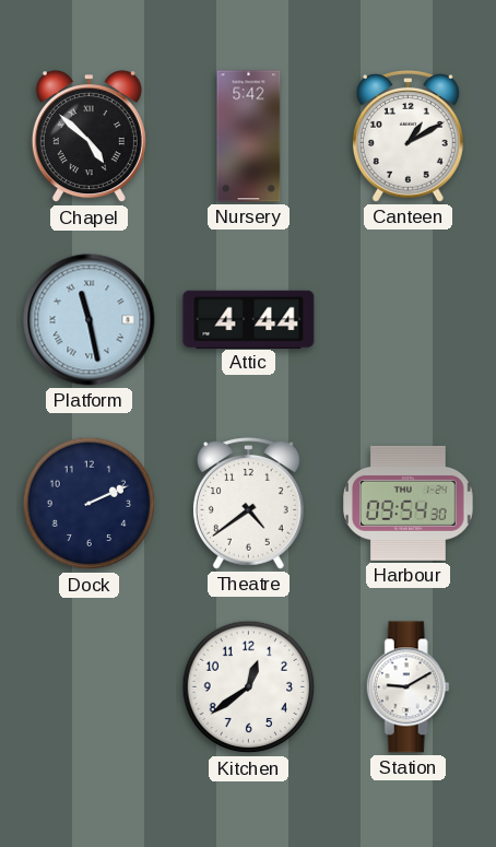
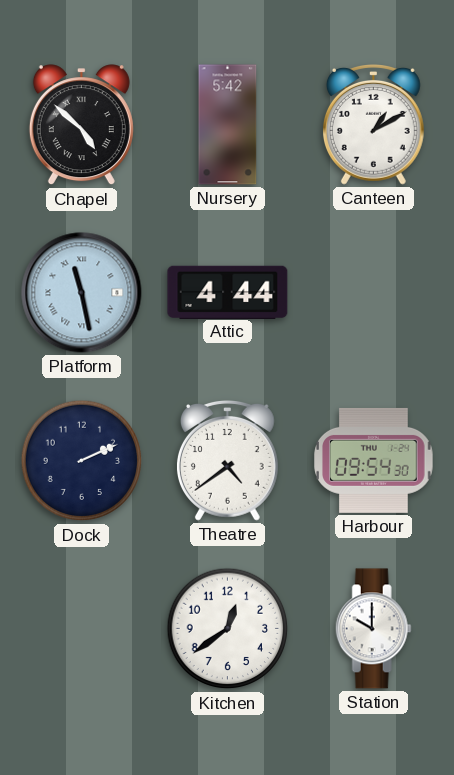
Station: 9:10 -> 10:00 (373, 629)
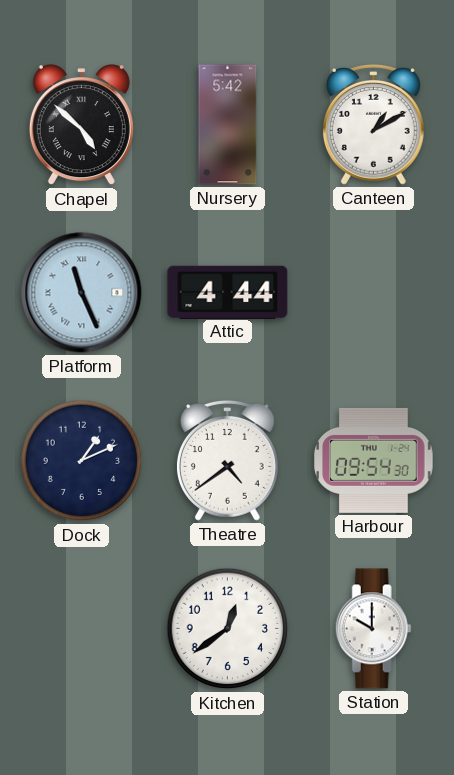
Platform: 11:28 -> 11:26 (82, 293)
Dock: 2:11 -> 1:11 (82, 461)
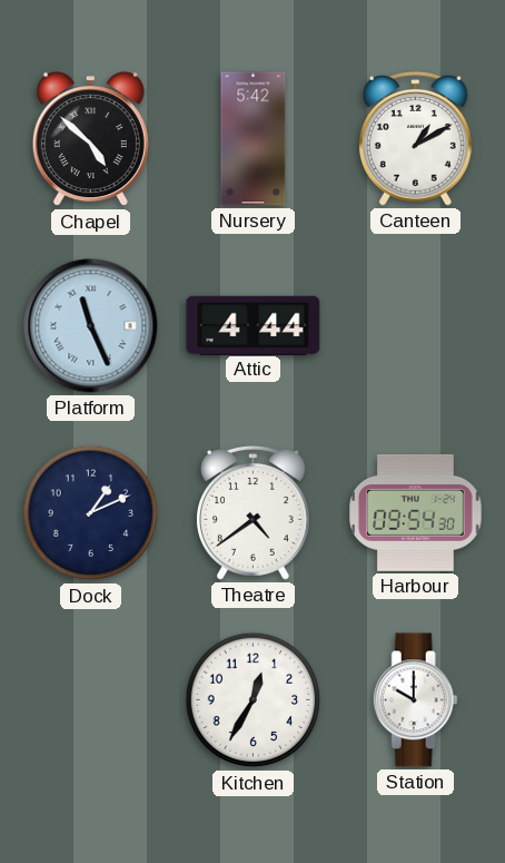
Kitchen: 12:39 -> 12:35 (254, 700)
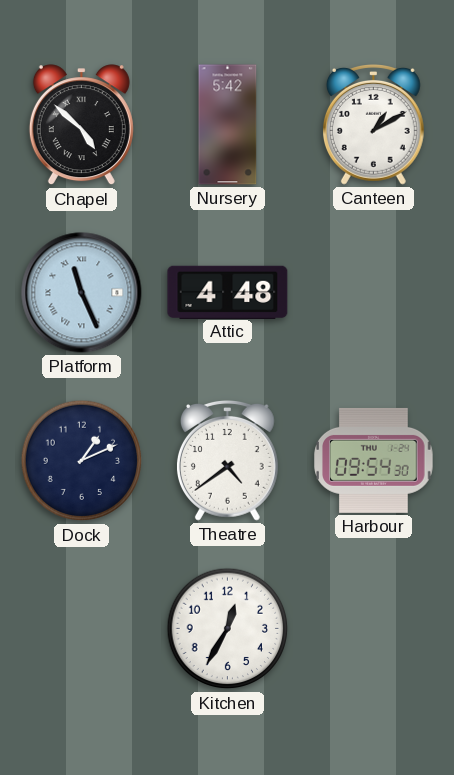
Attic: 4:44 -> 4:48 (228, 292)
Station: 10:00 -> none (415, 700)
